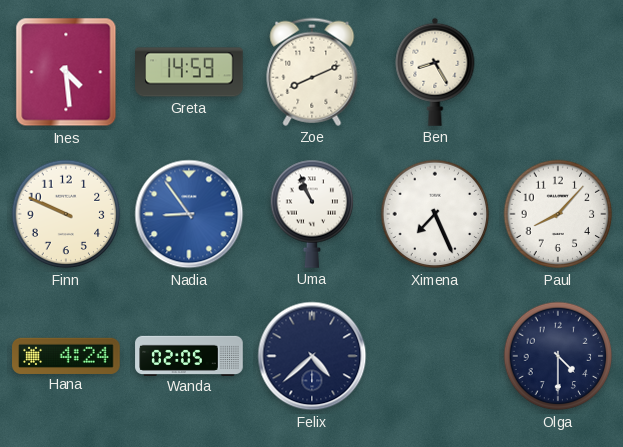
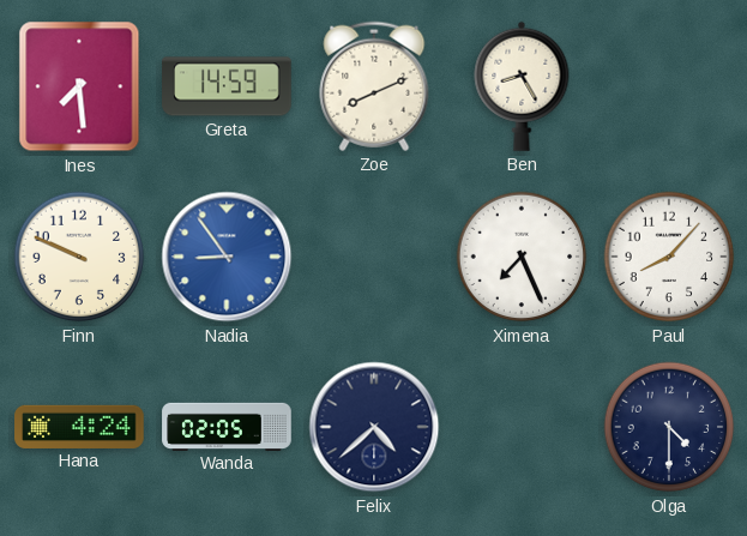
Ines: 4:29 -> 7:29 (79, 86)
Uma: 10:56 -> none (312, 214)
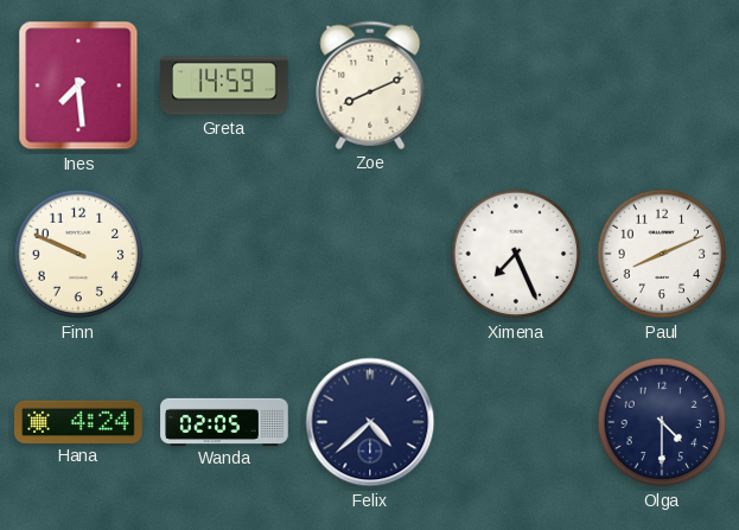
Ben: 8:25 -> none (522, 86)
Nadia: 8:54 -> none (227, 257)
Paul: 8:07 -> 8:11 (662, 254)
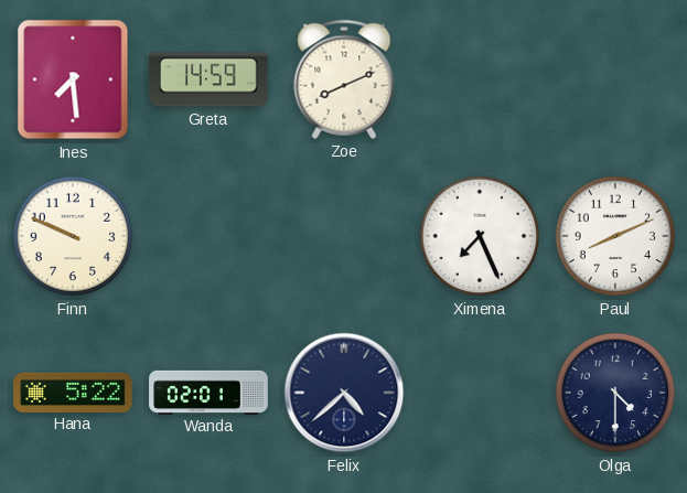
Hana: 4:24 -> 5:22 (73, 392)
Wanda: 02:05 -> 02:01 (208, 392)
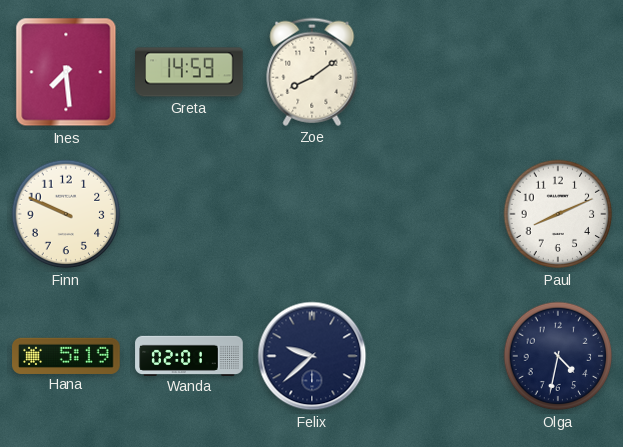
Zoe: 8:11 -> 8:09 (312, 72)
Ximena: 7:26 -> none (480, 236)
Hana: 5:22 -> 5:19 (66, 355)
Felix: 4:38 -> 9:38 (312, 356)
Olga: 4:30 -> 4:32 (558, 356)
